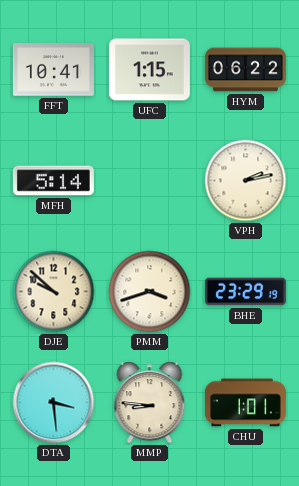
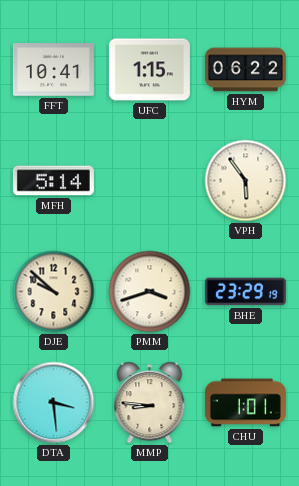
VPH: 2:13 -> 5:54 (246, 181)
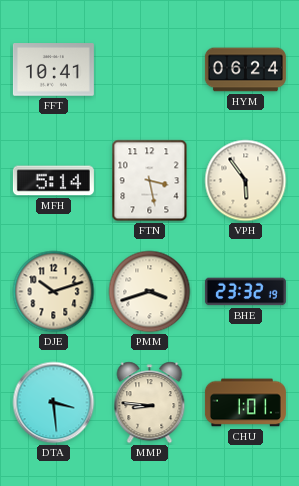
UFC: 1:15 -> none (149, 70)
HYM: 06:22 -> 06:24 (245, 70)
FTN: none -> 3:28 (150, 181)
DJE: 9:52 -> 10:12 (54, 292)
BHE: 23:29 -> 23:32 (245, 292)
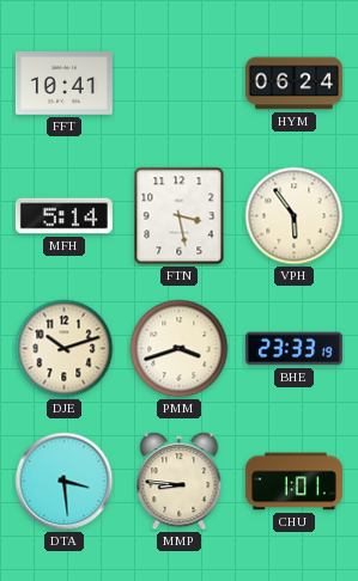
BHE: 23:32 -> 23:33 (293, 349)
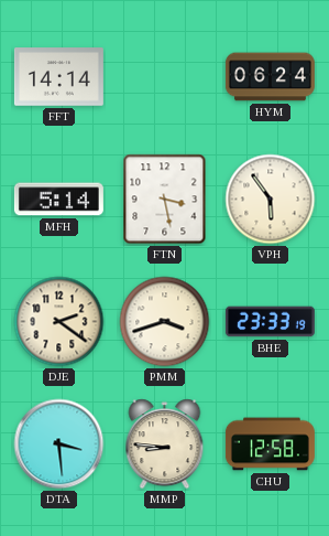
FFT: 10:41 -> 14:14 (58, 77)
DJE: 10:12 -> 2:21 (59, 322)
CHU: 1:01 -> 12:58 (270, 444)
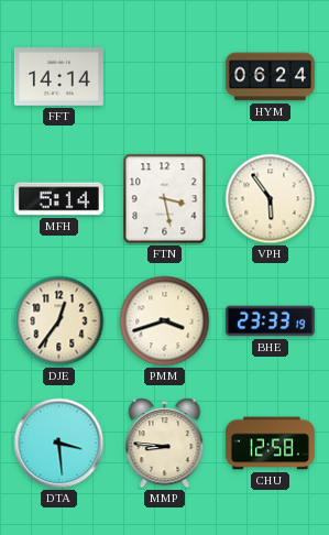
DJE: 2:21 -> 12:36 (59, 321)
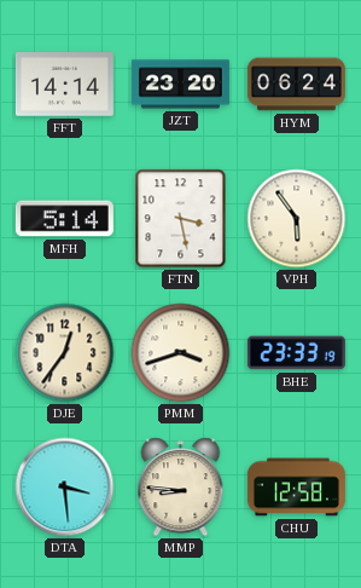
JZT: none -> 23:20 (180, 85)
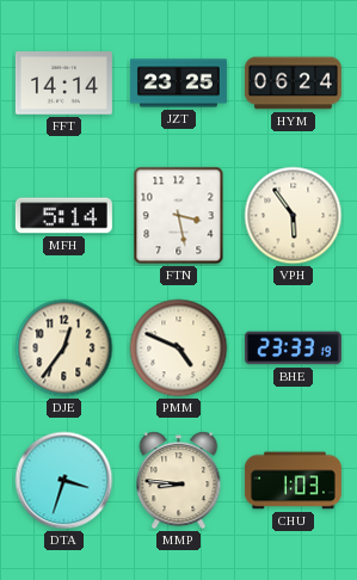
JZT: 23:20 -> 23:25 (178, 84)
PMM: 3:42 -> 4:49 (179, 348)
DTA: 3:29 -> 3:33 (64, 481)
CHU: 12:58 -> 1:03 (293, 481)
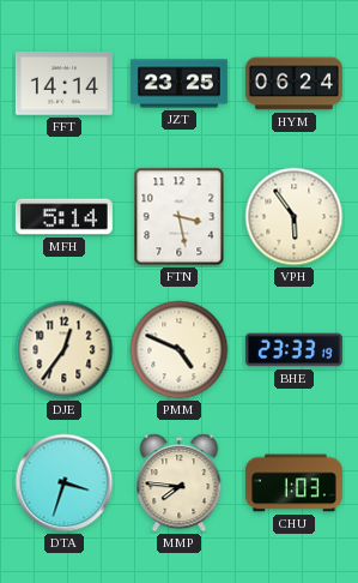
MMP: 8:46 -> 7:46 (180, 483)
